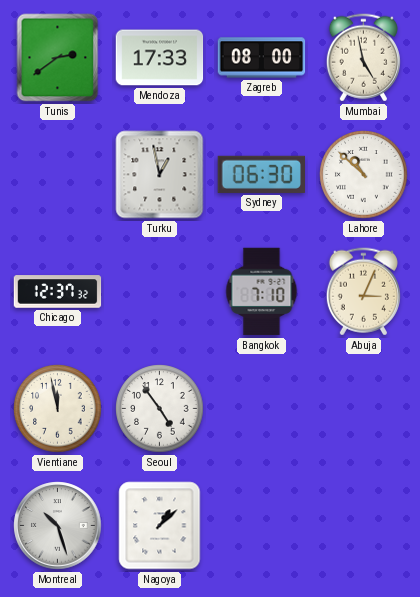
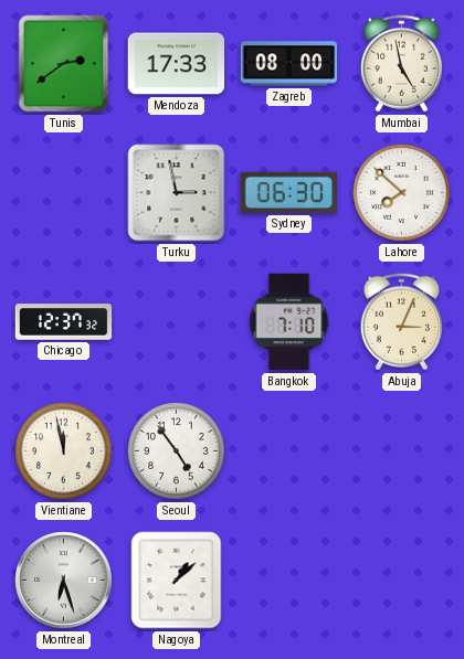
Turku: 12:58 -> 2:58 (177, 193)
Lahore: 10:52 -> 7:52 (402, 193)
Montreal: 10:27 -> 6:27 (64, 581)
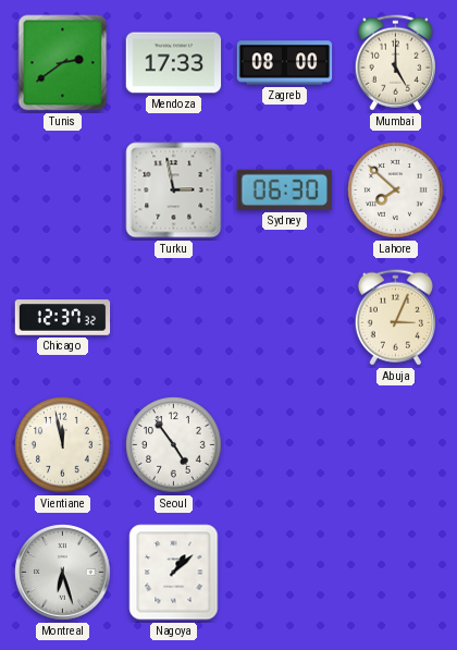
Mumbai: 4:58 -> 5:00 (395, 63)
Bangkok: 7:10 -> none (289, 322)
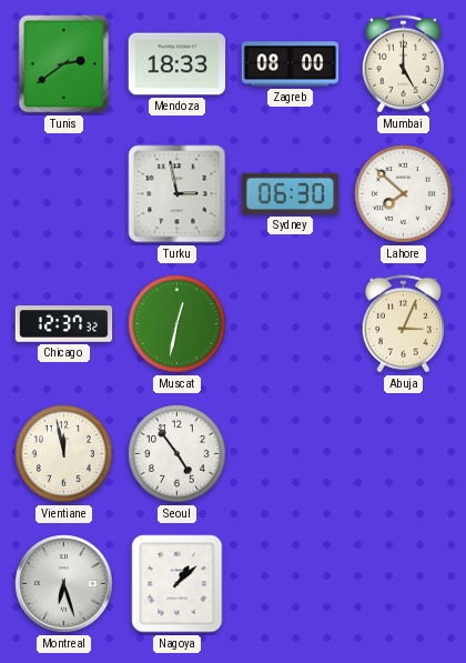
Mendoza: 17:33 -> 18:33 (178, 64)
Muscat: none -> 12:32 (178, 324)
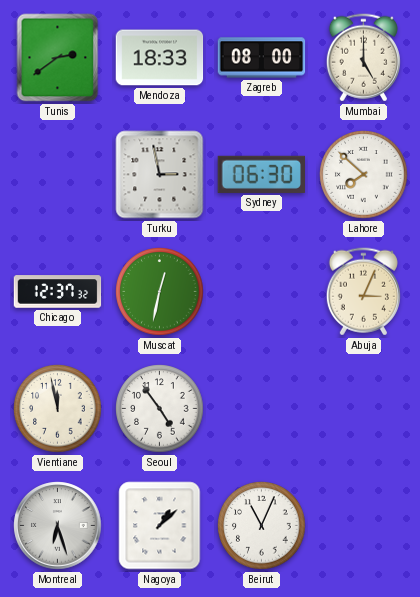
Beirut: none -> 11:04 (262, 526)
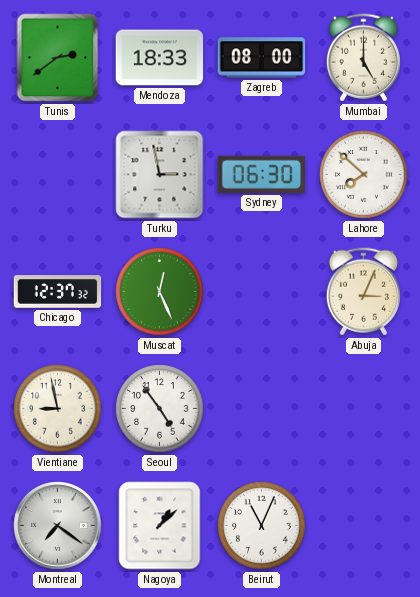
Muscat: 12:32 -> 12:26 (160, 292)
Vientiane: 11:58 -> 8:58 (58, 409)
Montreal: 6:27 -> 7:21 (58, 526)
